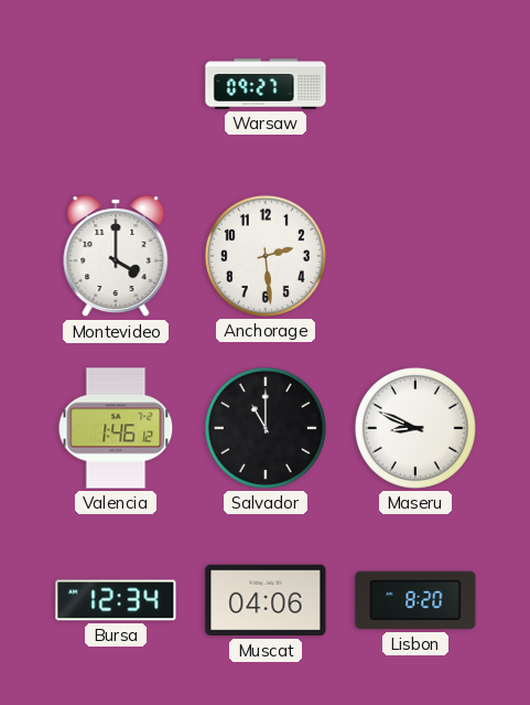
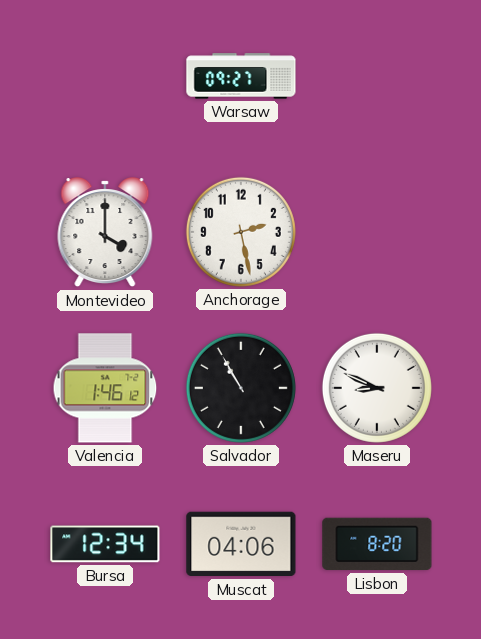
Anchorage: 2:29 -> 2:28 (241, 232)
Salvador: 11:00 -> 10:55 (241, 388)
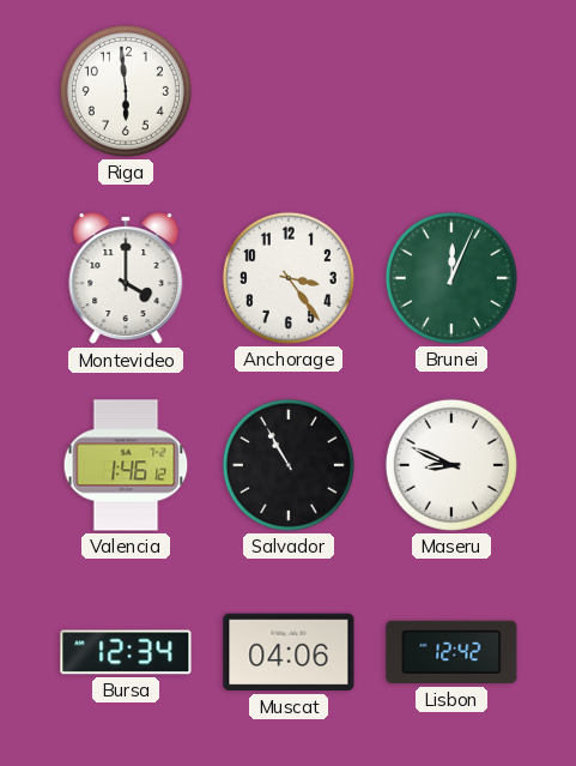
Riga: none -> 5:59 (126, 91)
Warsaw: 09:27 -> none (241, 76)
Anchorage: 2:28 -> 3:24 (289, 278)
Brunei: none -> 12:04 (451, 278)
Lisbon: 8:20 -> 12:42 (451, 652)
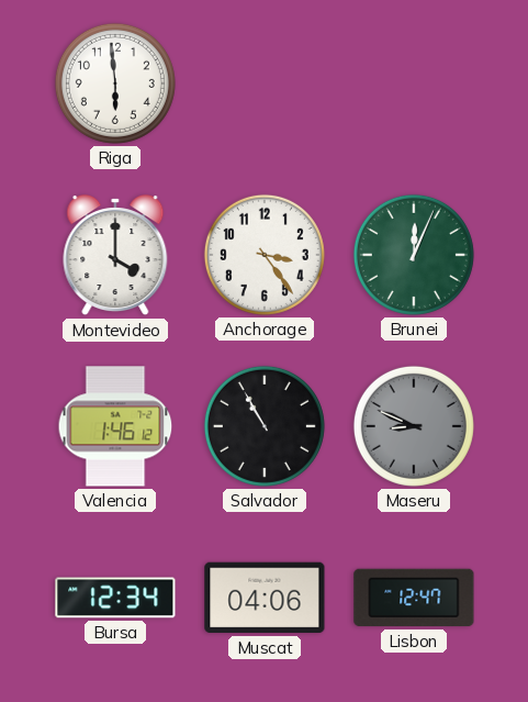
Maseru dial: white -> grey (414, 426)
Lisbon: 12:42 -> 12:47 (414, 598)
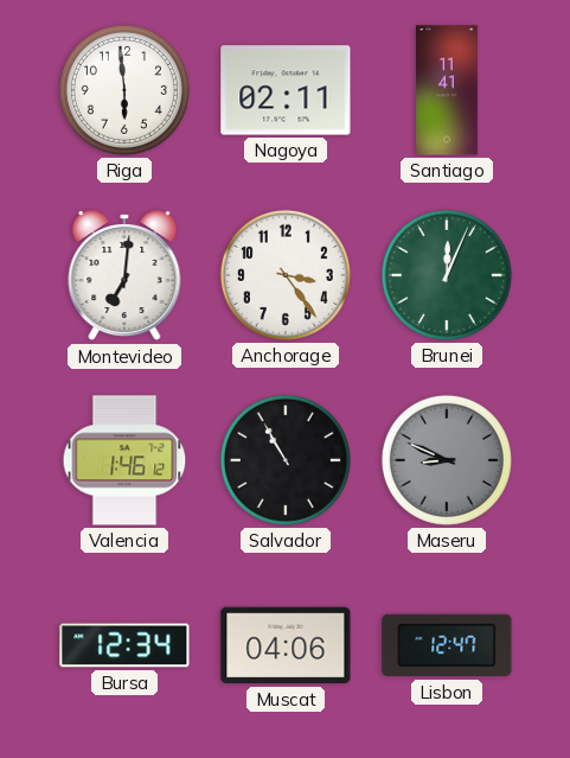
Nagoya: none -> 02:11 (286, 90)
Santiago: none -> 11:41 (448, 90)
Montevideo: 4:00 -> 7:01 (124, 276)
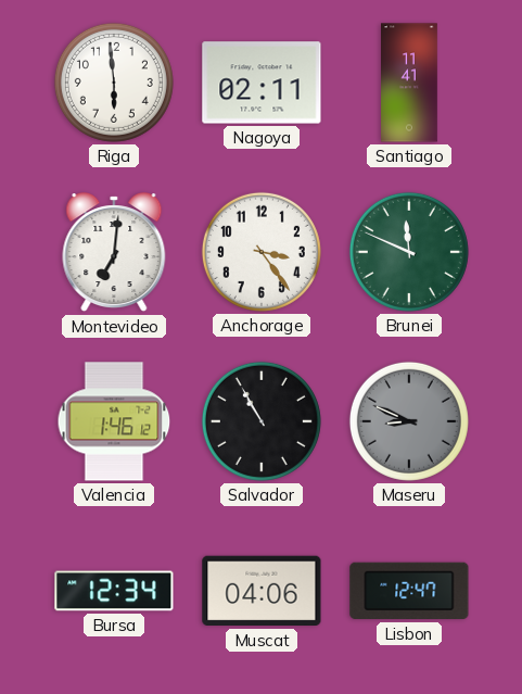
Brunei: 12:04 -> 11:49 (409, 252)
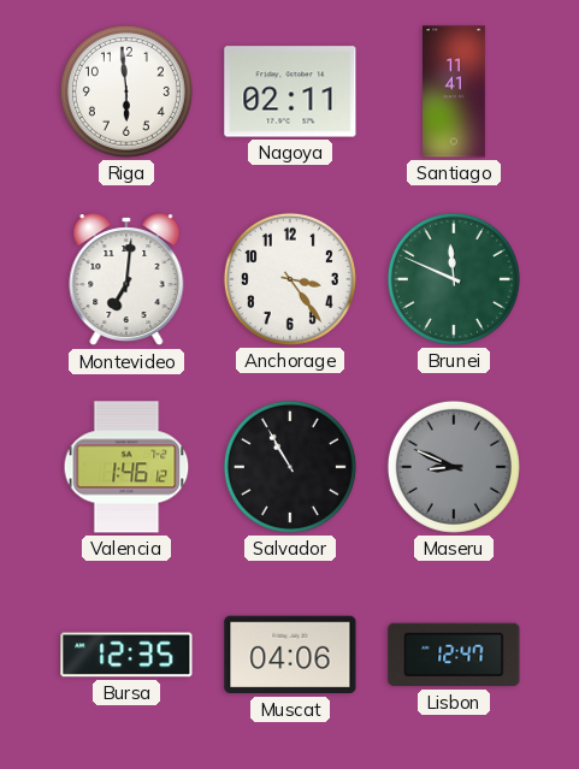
Bursa: 12:34 -> 12:35 (126, 655)
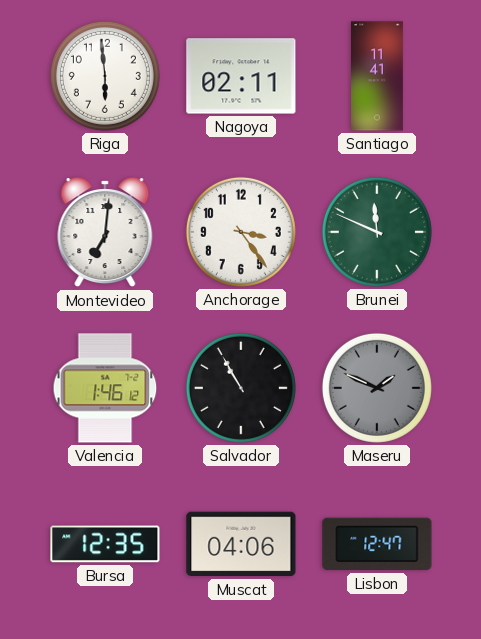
Maseru: 8:49 -> 1:49 (377, 388)
